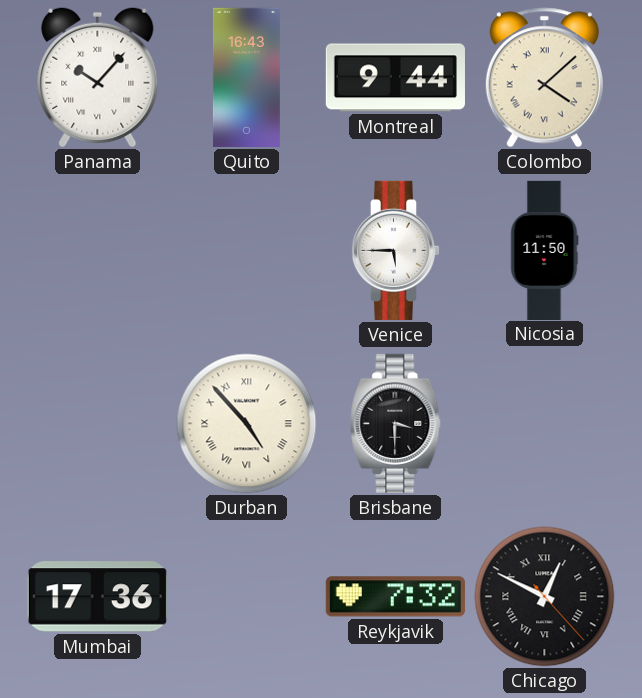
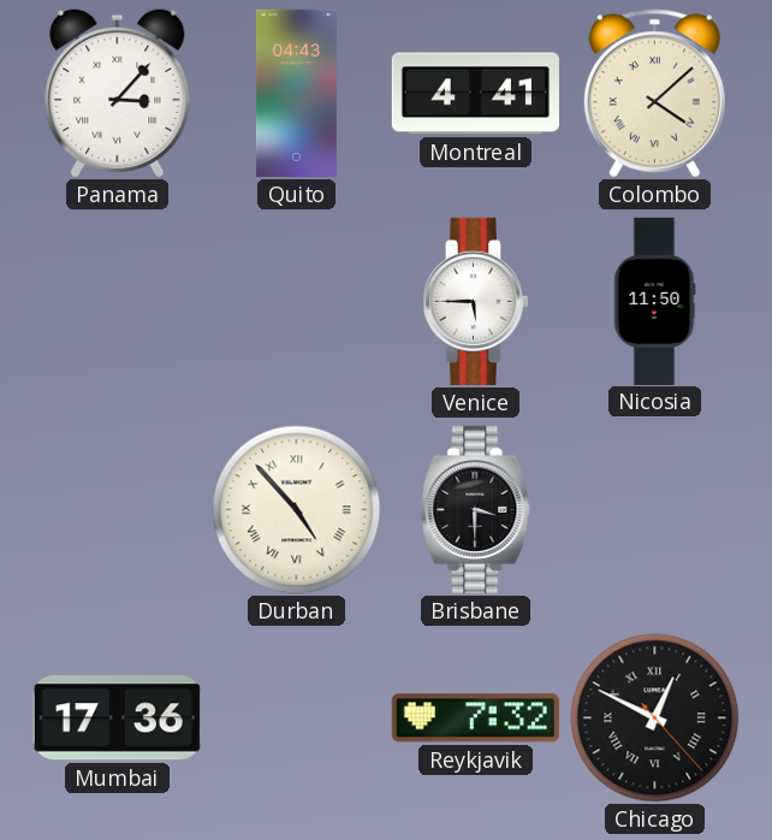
Panama: 10:07 -> 3:07 (118, 94)
Quito: 16:43 -> 04:43 (296, 93)
Montreal: 9:44 -> 4:41 (475, 94)
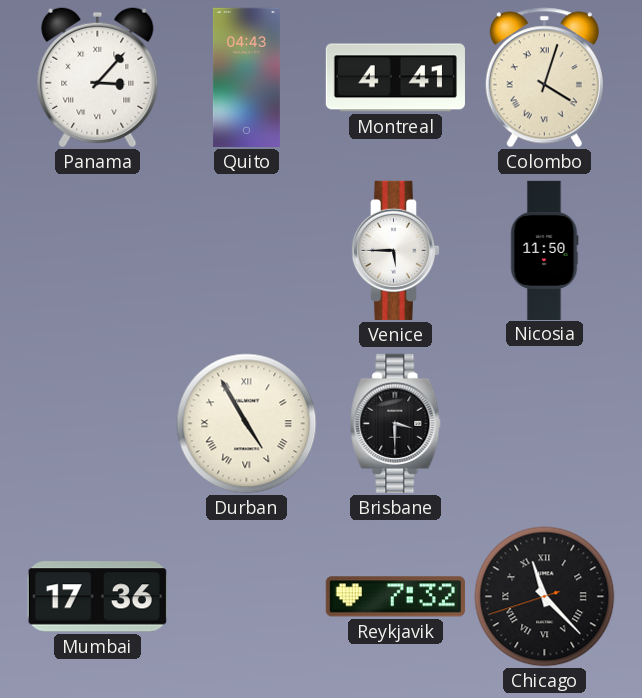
Colombo: 4:08 -> 4:03 (544, 78)
Durban: 4:53 -> 4:55 (247, 424)
Chicago: 12:49 -> 11:22 (545, 597)
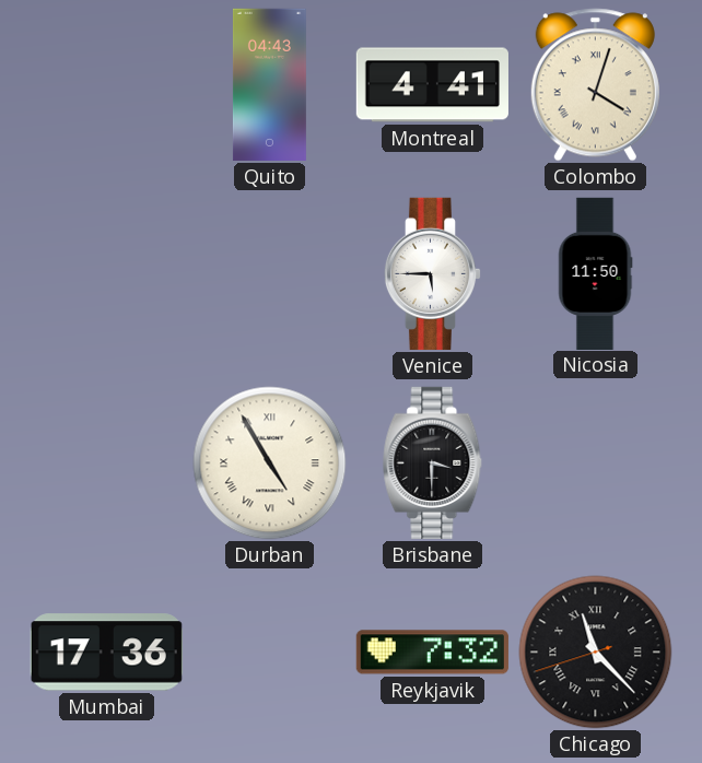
Panama: 3:07 -> none (98, 78)
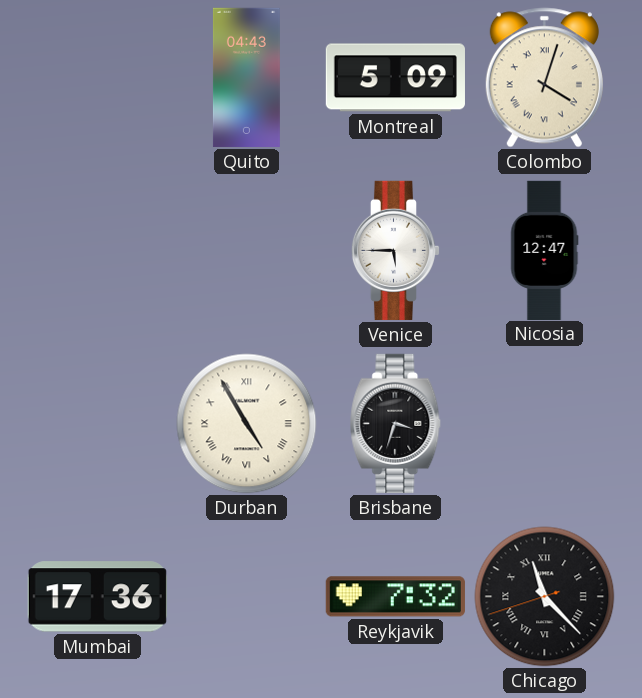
Montreal: 4:41 -> 5:09 (395, 78)
Nicosia: 11:50 -> 12:47 (544, 250)
Brisbane: 3:30 -> 3:33 (396, 423)
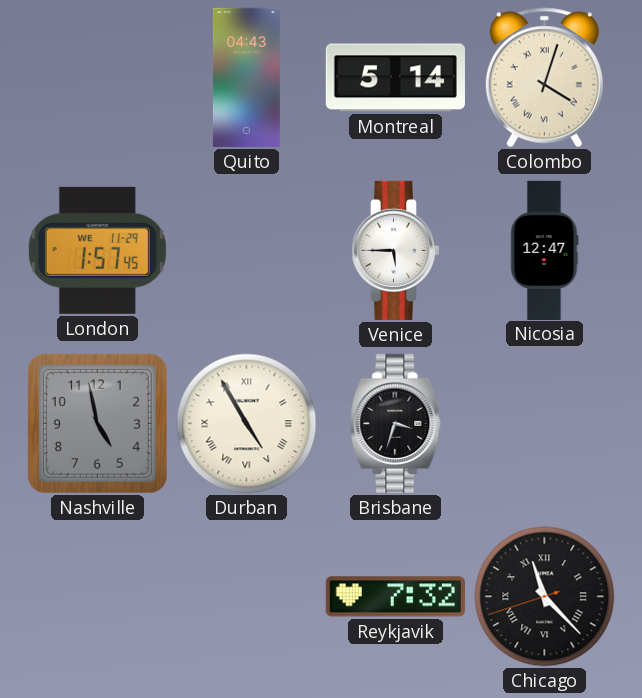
Montreal: 5:09 -> 5:14 (395, 78)
London: none -> 1:57 (97, 250)
Nashville: none -> 4:58 (97, 423)
Mumbai: 17:36 -> none (97, 597)
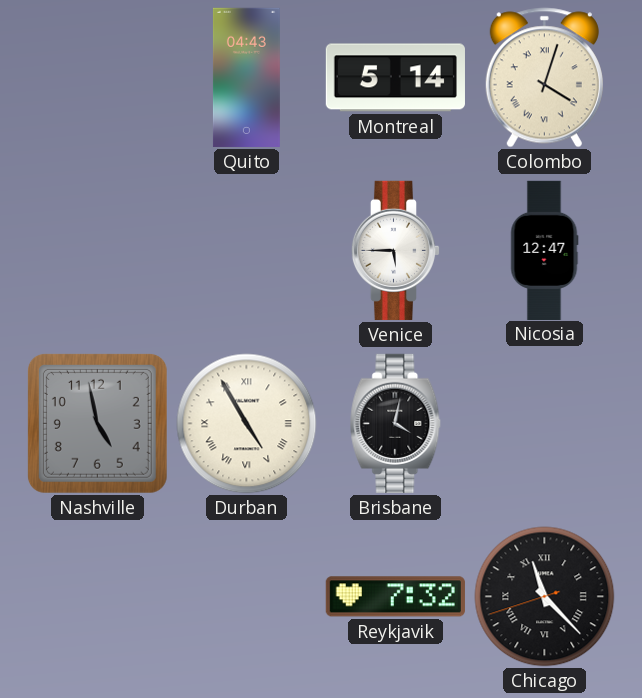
London: 1:57 -> none (97, 250)
Brisbane: 3:33 -> 4:02 (396, 423)
